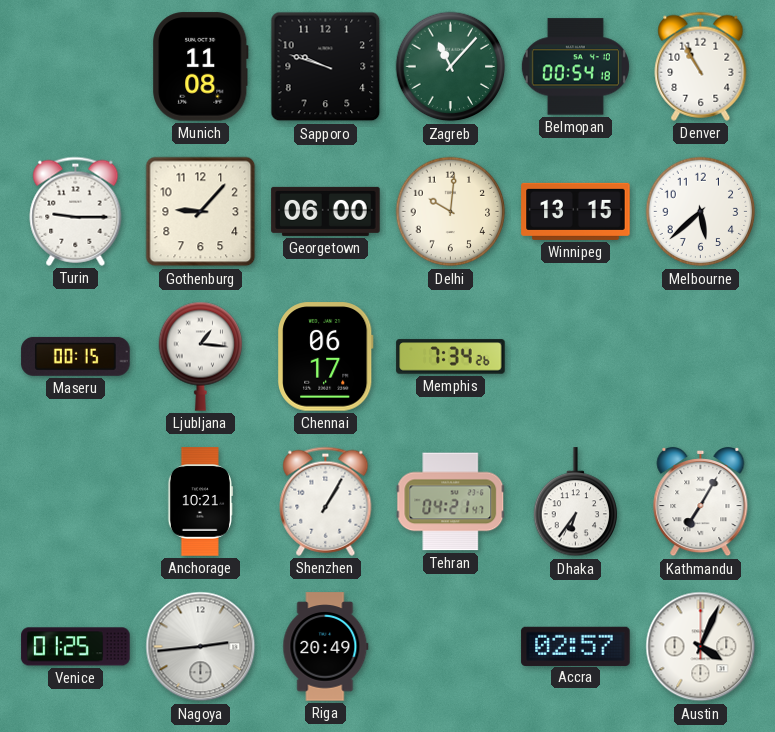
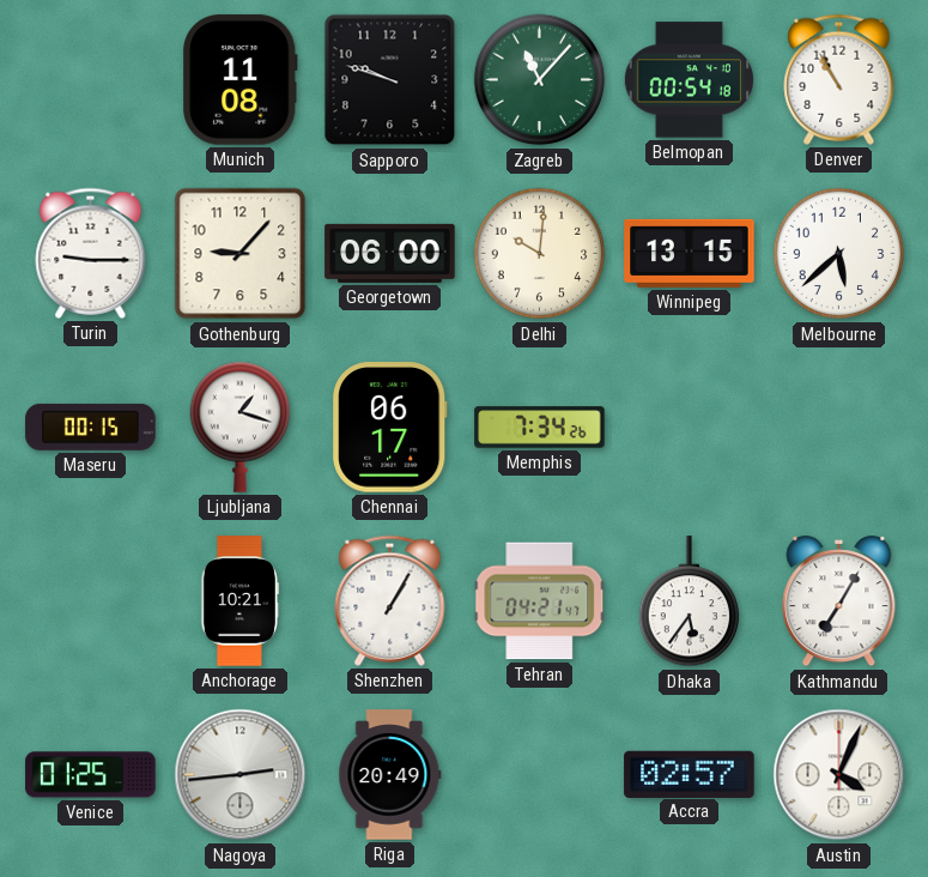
Ljubljana: 1:16 -> 1:18 (241, 427)
Dhaka: 6:36 -> 5:36 (690, 601)
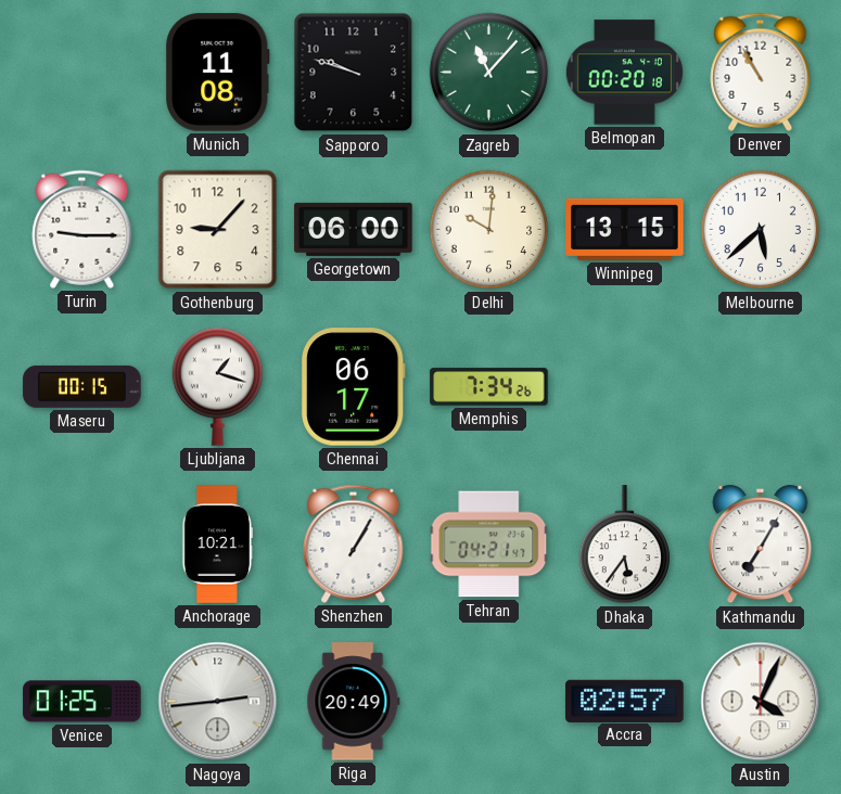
Belmopan: 00:54 -> 00:20 (624, 73)
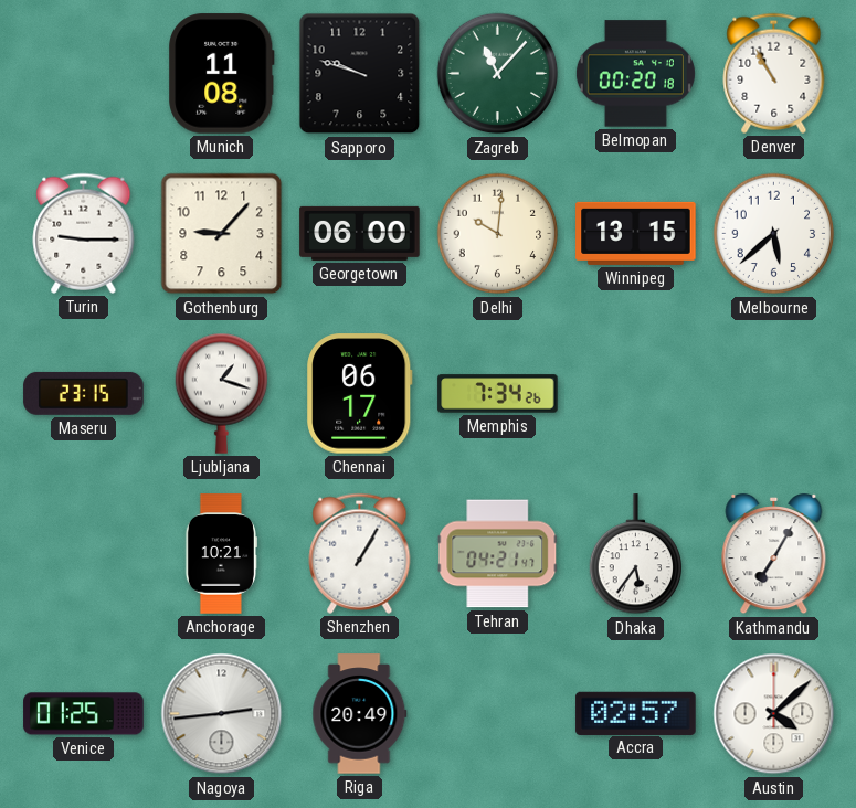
Maseru: 00:15 -> 23:15 (84, 393)
Austin: 4:04 -> 4:08 (774, 714)
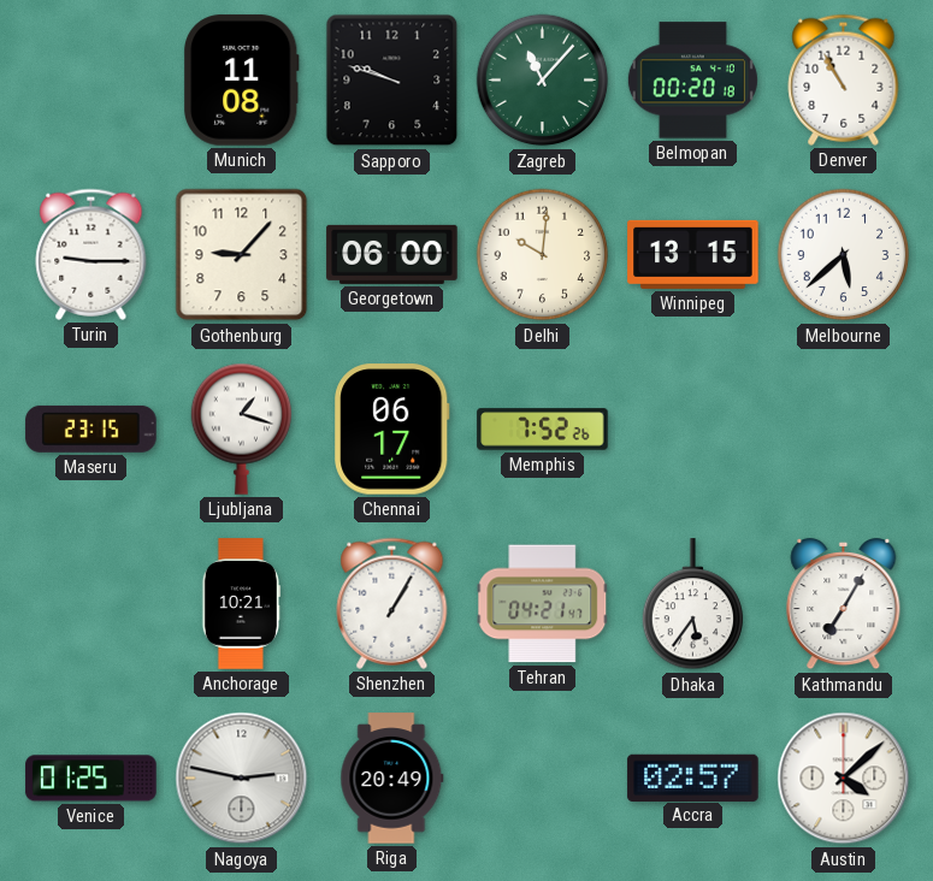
Memphis: 7:34 -> 7:52 (543, 430)
Nagoya: 2:44 -> 2:47 (242, 779)
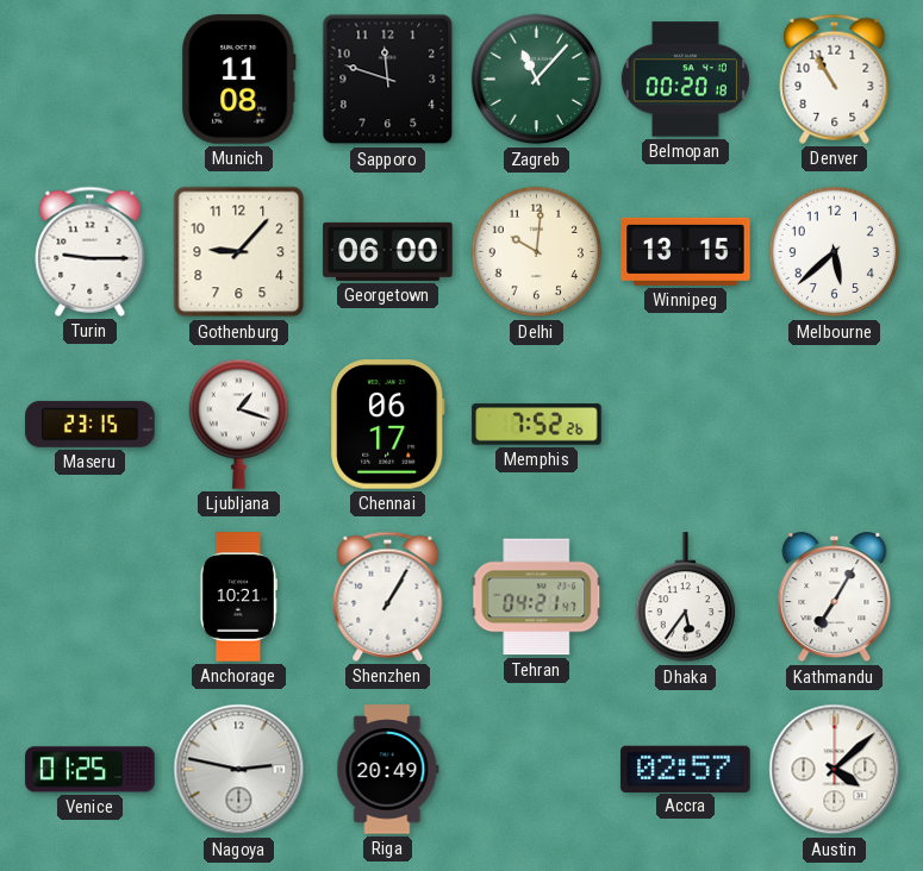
Sapporo: 9:48 -> 11:48 (388, 80)
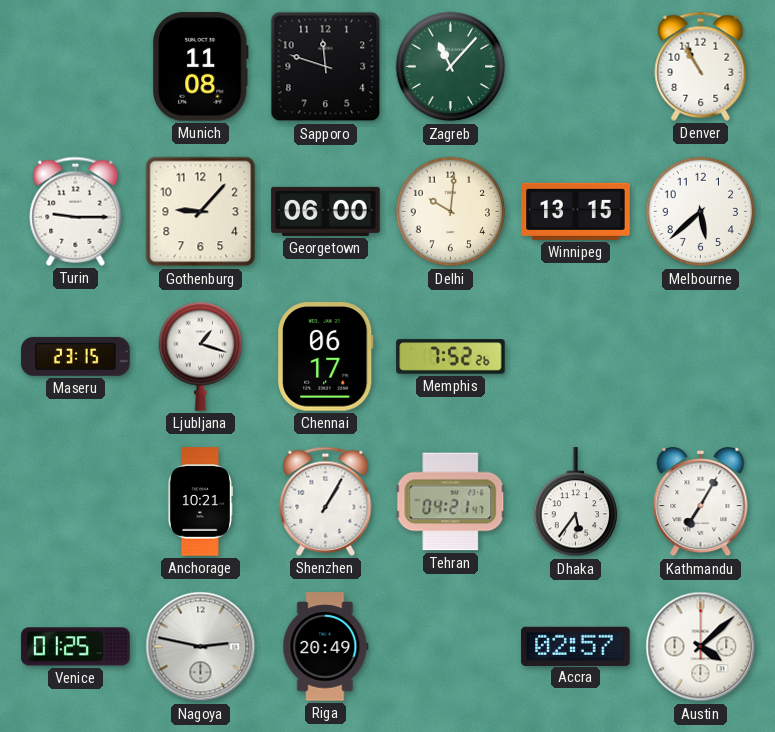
Belmopan: 00:20 -> none (685, 80)
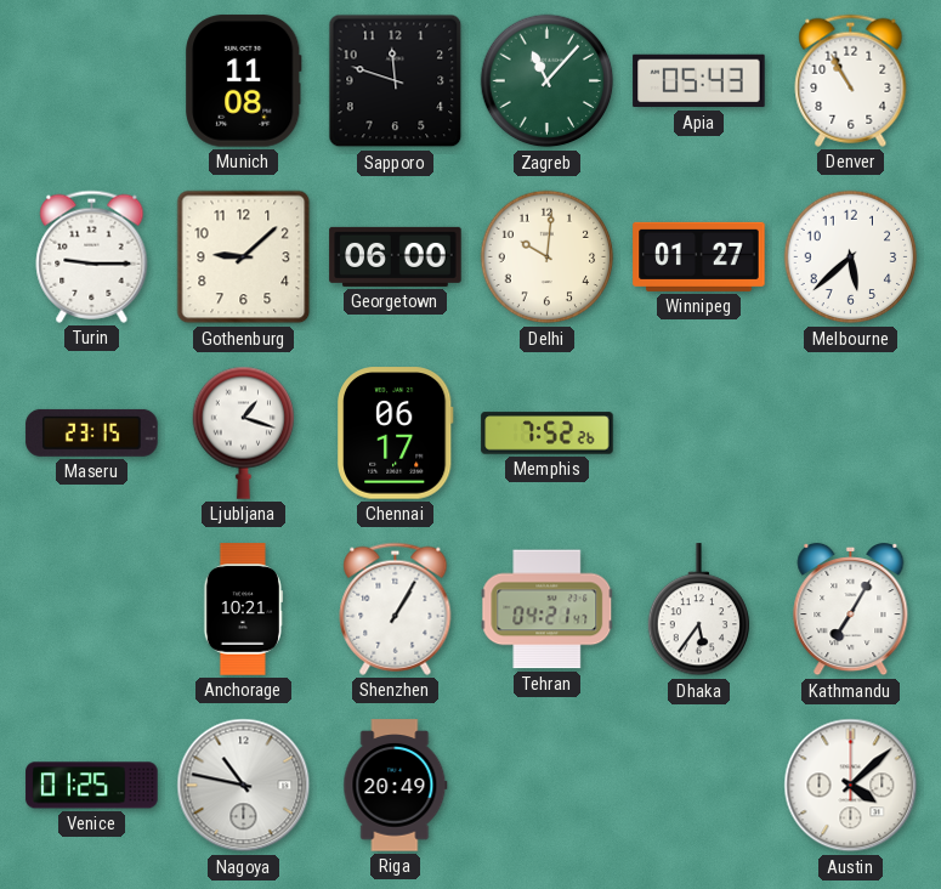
Apia: none -> 05:43 (699, 81)
Gothenburg: 9:07 -> 9:08 (244, 257)
Winnipeg: 13:15 -> 01:27 (699, 256)
Nagoya: 2:47 -> 10:47 (244, 786)
Accra: 02:57 -> none (576, 646)
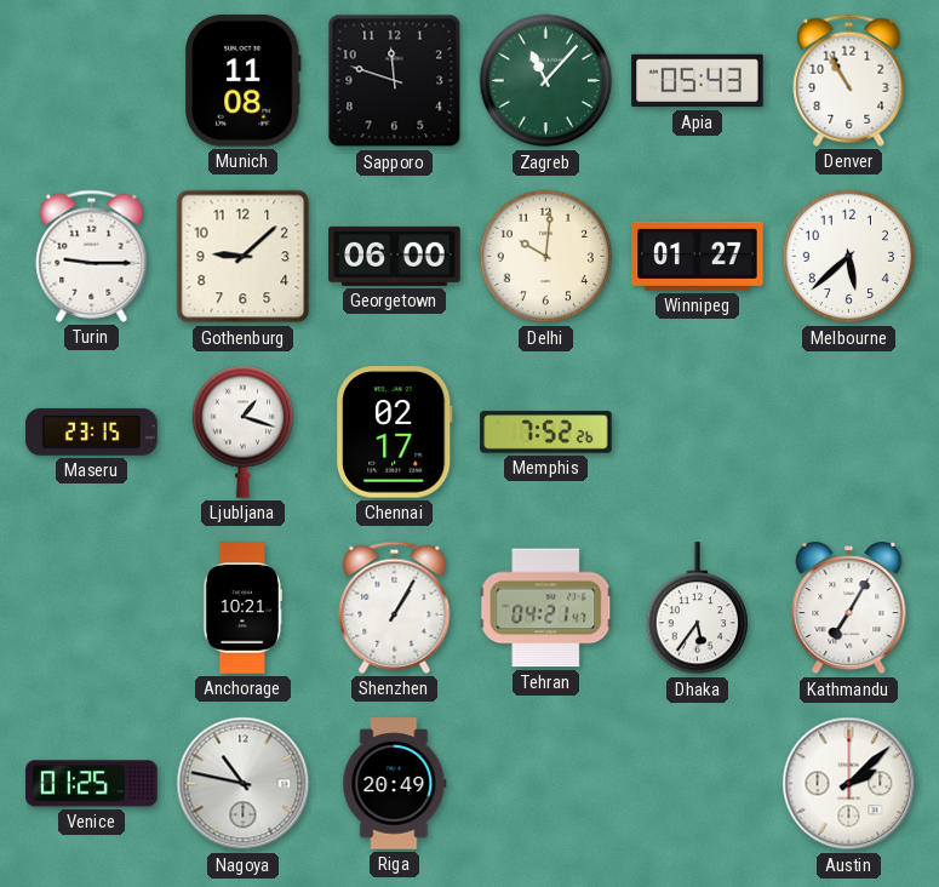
Chennai: 06:17 -> 02:17 (395, 433)
Austin: 4:08 -> 2:08 (849, 784)
